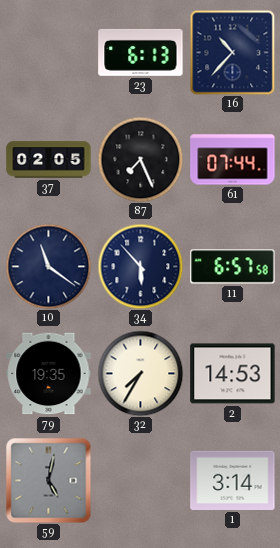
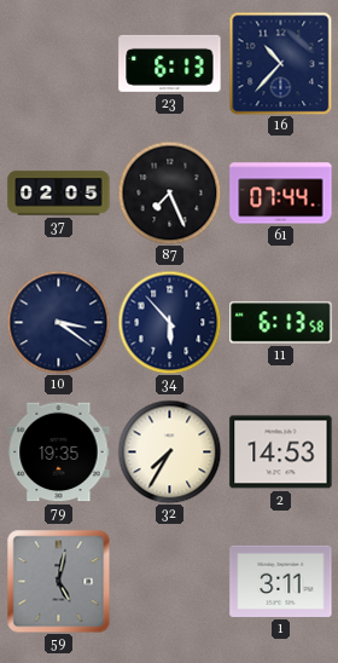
10: 11:21 -> 3:21 (58, 322)
11: 6:57 -> 6:13 (281, 323)
1: 3:14 -> 3:11 (281, 581)
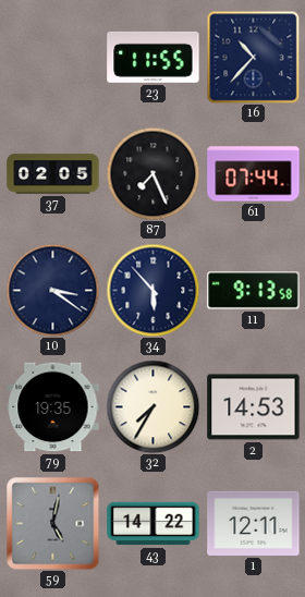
23: 6:13 -> 11:55 (154, 57)
11: 6:13 -> 9:13 (254, 291)
43: none -> 14:22 (154, 524)
1: 3:11 -> 12:11 (254, 523)
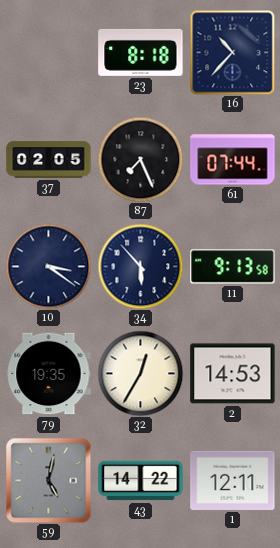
23: 11:55 -> 8:18 (141, 52)
32: 7:35 -> 12:35 (140, 373)
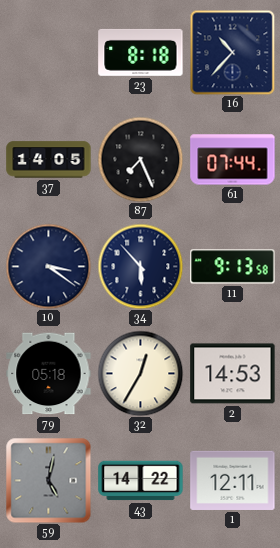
37: 02:05 -> 14:05 (49, 160)
79: 19:35 -> 05:18 (49, 374)
